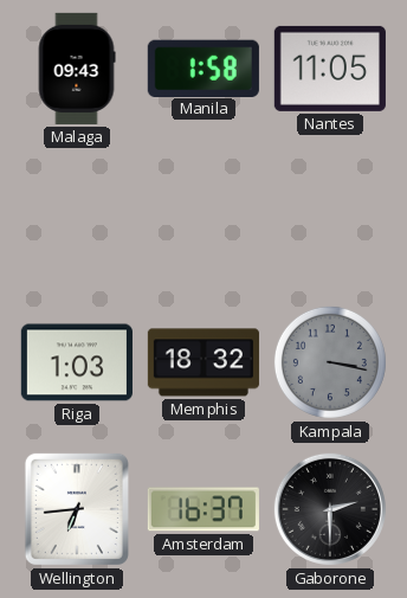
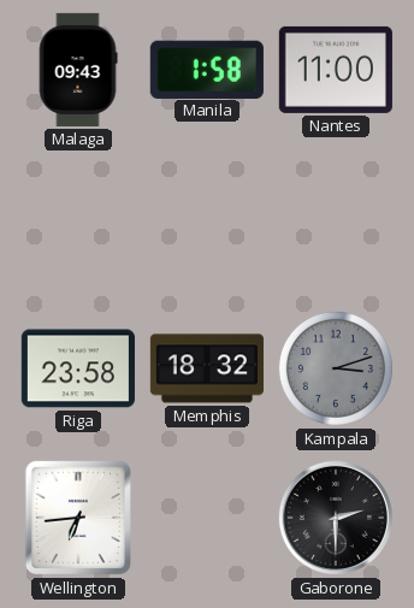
Nantes: 11:05 -> 11:00 (336, 70)
Riga: 1:03 -> 23:58 (78, 368)
Kampala: 3:17 -> 3:12 (336, 368)
Amsterdam: 16:37 -> none (204, 509)
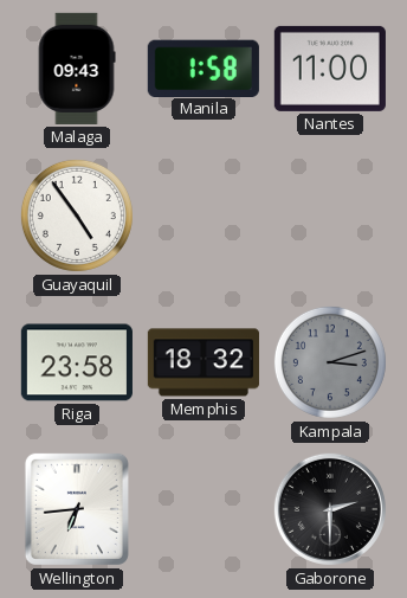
Guayaquil: none -> 4:54 (77, 216)
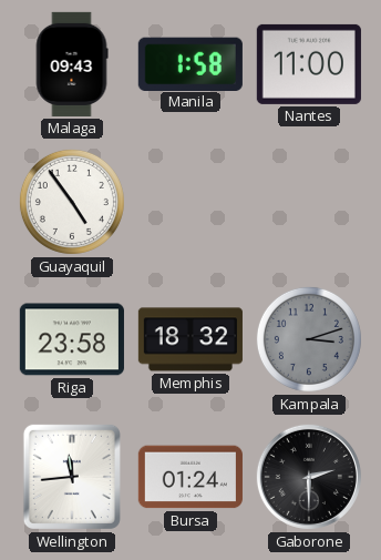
Wellington: 6:44 -> 11:44 (72, 477)
Bursa: none -> 01:24 (190, 477)
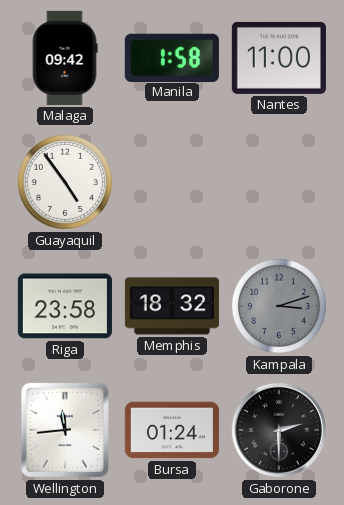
Malaga: 09:43 -> 09:42 (65, 58)
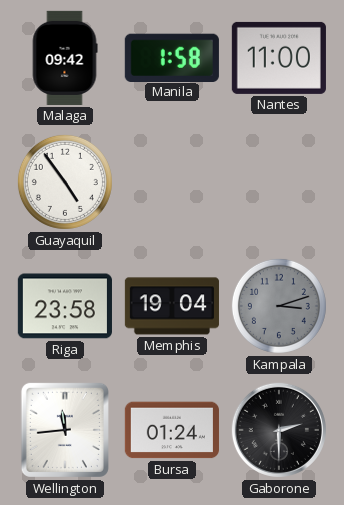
Memphis: 18:32 -> 19:04 (172, 306)
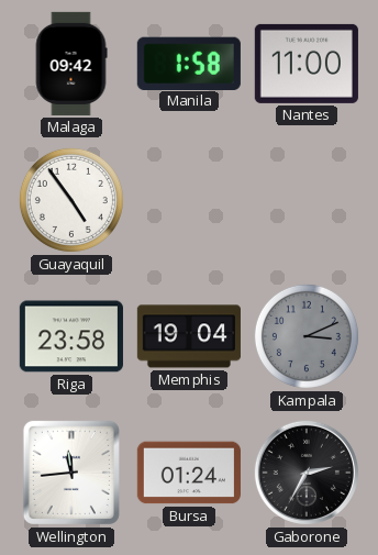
Kampala: 3:12 -> 3:11 (307, 336)
Gaborone: 2:30 -> 2:35 (307, 473)
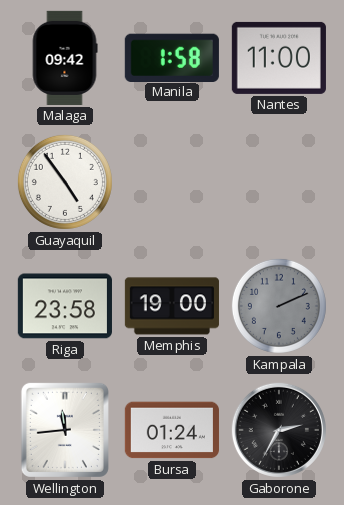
Memphis: 19:04 -> 19:00 (172, 306)
Kampala: 3:11 -> 2:11 (279, 306)
